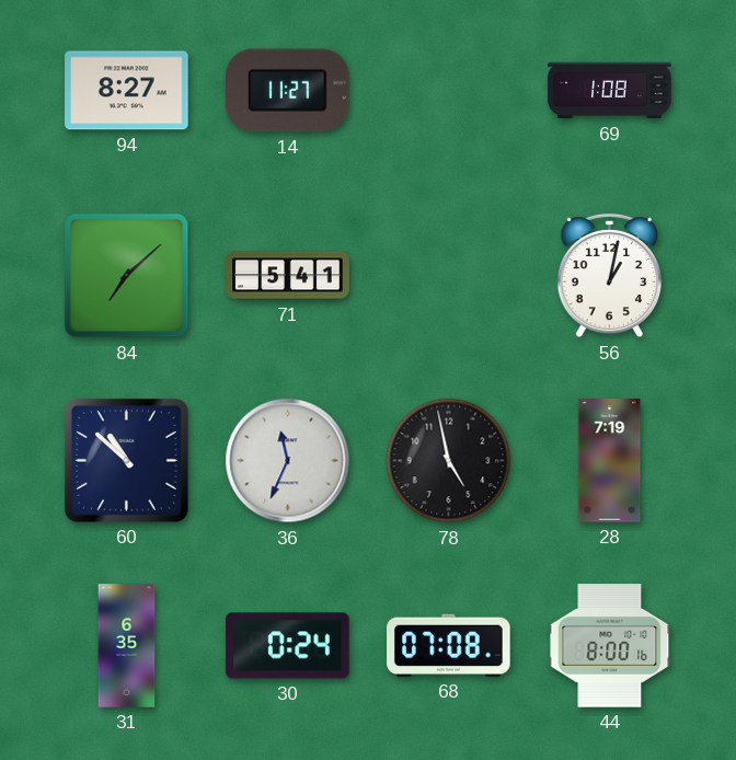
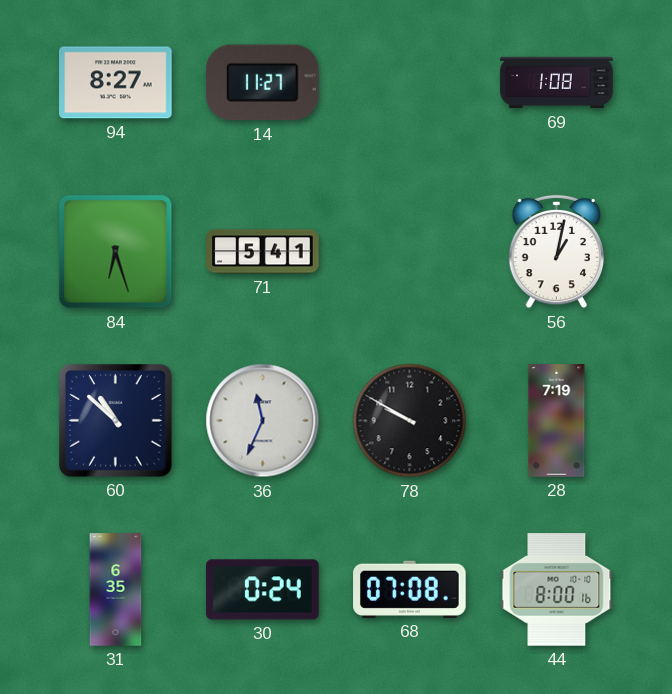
84: 7:08 -> 6:27 (116, 252)
78: 4:58 -> 9:50 (410, 421)
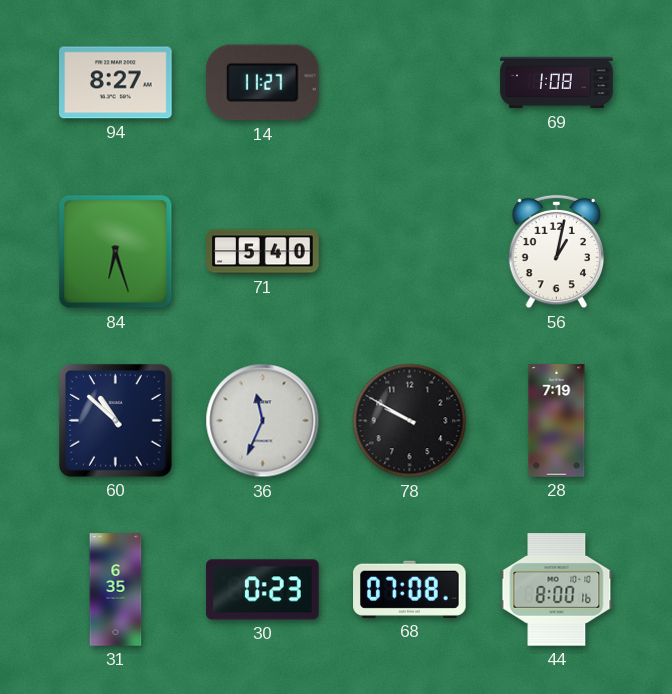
71: 5:41 -> 5:40 (263, 252)
30: 0:24 -> 0:23 (263, 590)
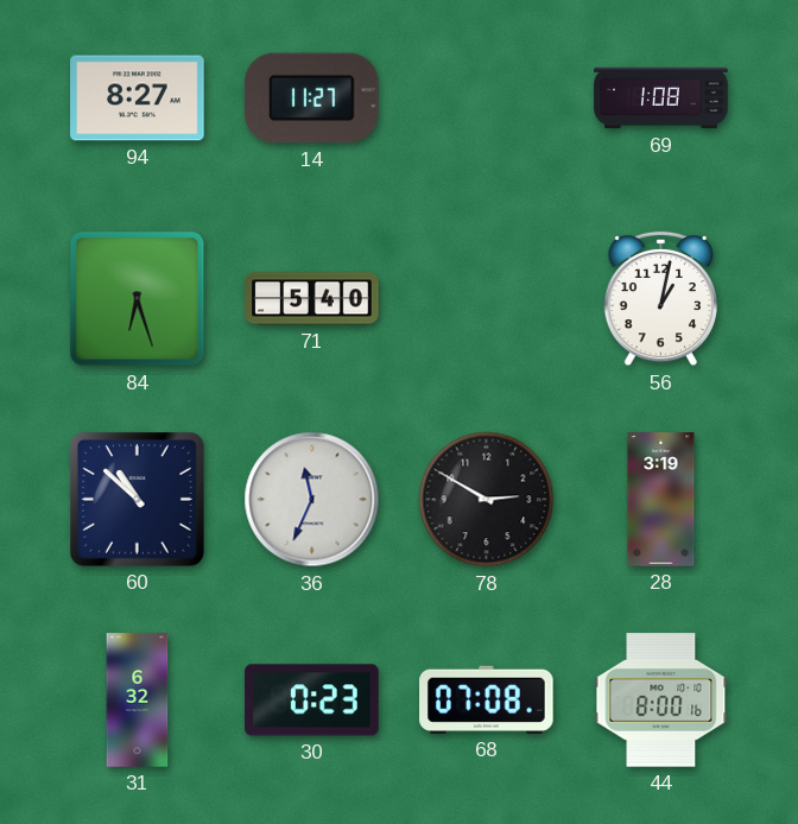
78: 9:50 -> 2:50 (487, 500)
28: 7:19 -> 3:19 (661, 500)
31: 6:35 -> 6:32 (138, 701)
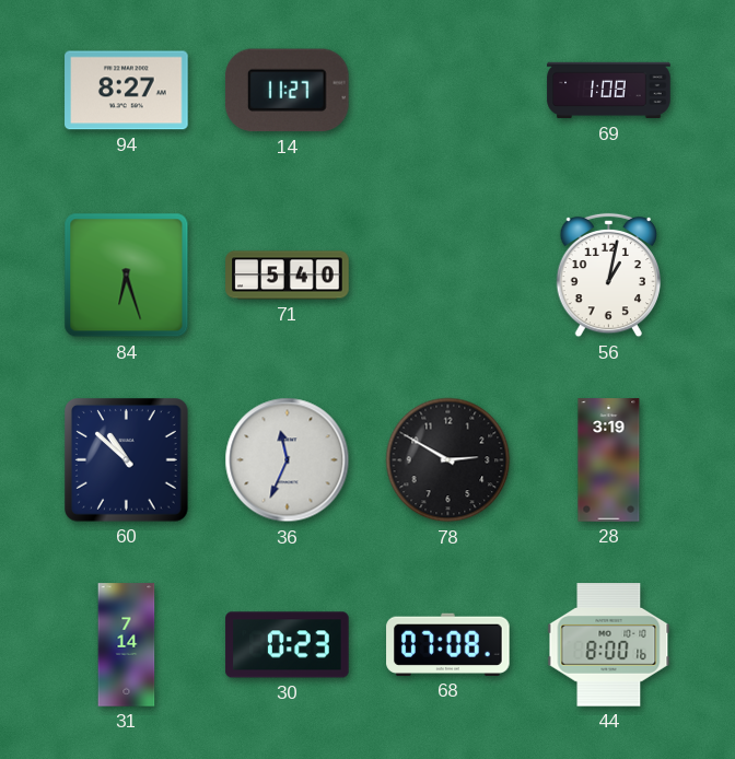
31: 6:32 -> 7:14 (127, 645)
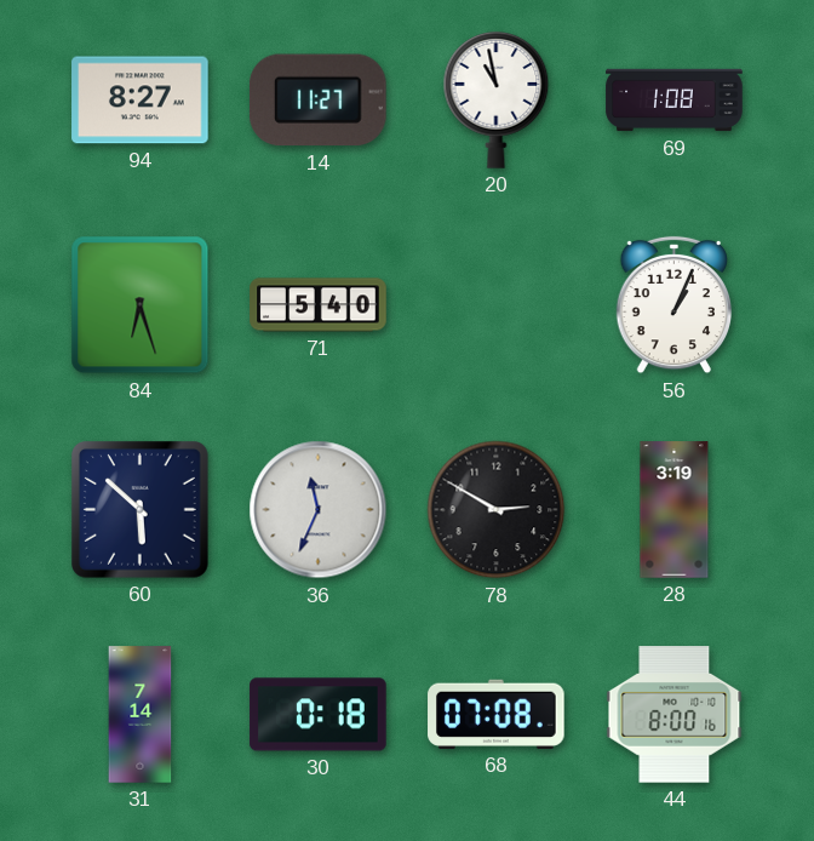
20: none -> 10:58 (497, 101)
56: 1:02 -> 1:04 (675, 305)
60: 10:52 -> 5:52 (141, 510)
30: 0:23 -> 0:18 (319, 715)
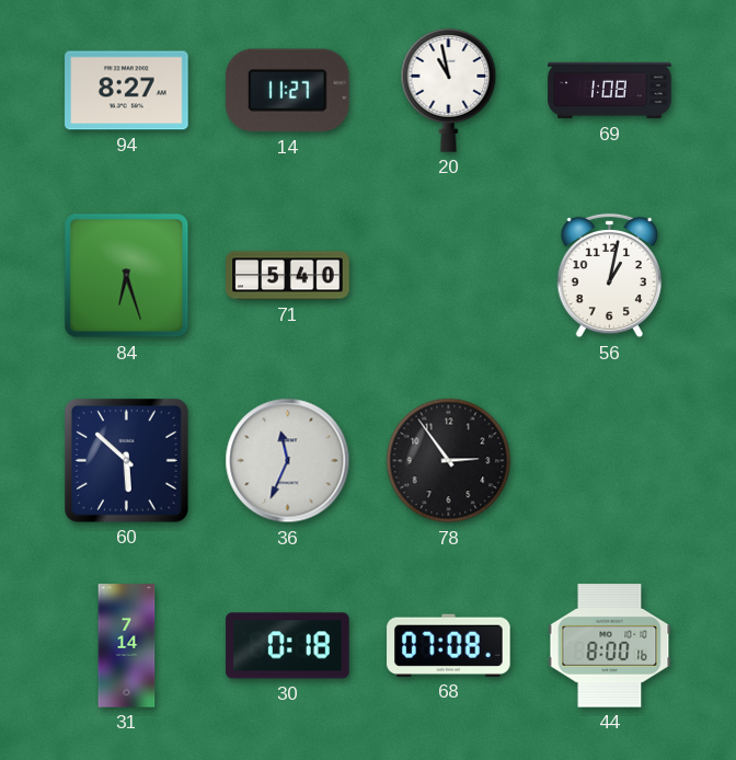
56: 1:04 -> 1:02 (610, 276)
78: 2:50 -> 2:54 (449, 461)
28: 3:19 -> none (675, 510)
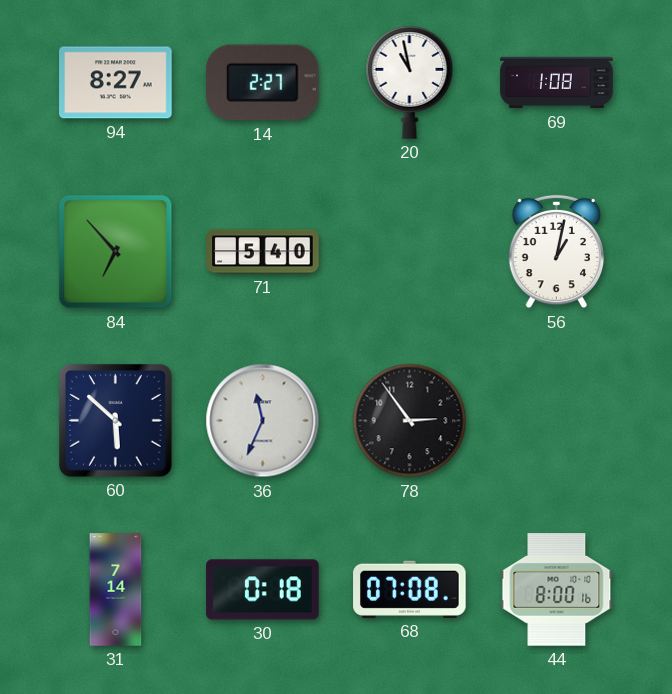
14: 11:27 -> 2:27 (263, 83)
84: 6:27 -> 6:53 (116, 252)
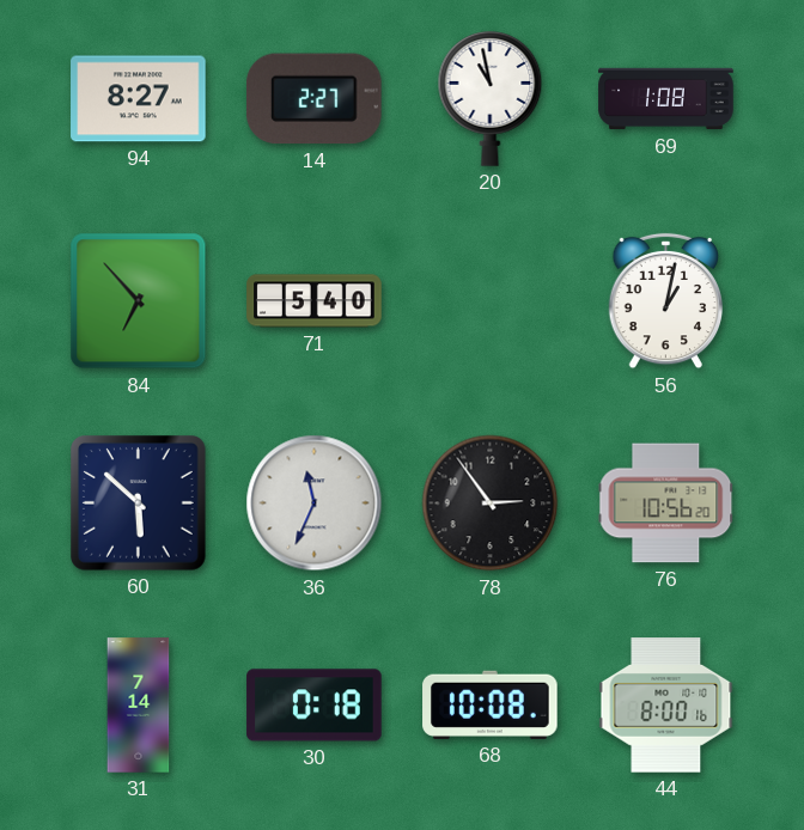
76: none -> 10:56 (666, 504)
68: 07:08 -> 10:08 (491, 704)
